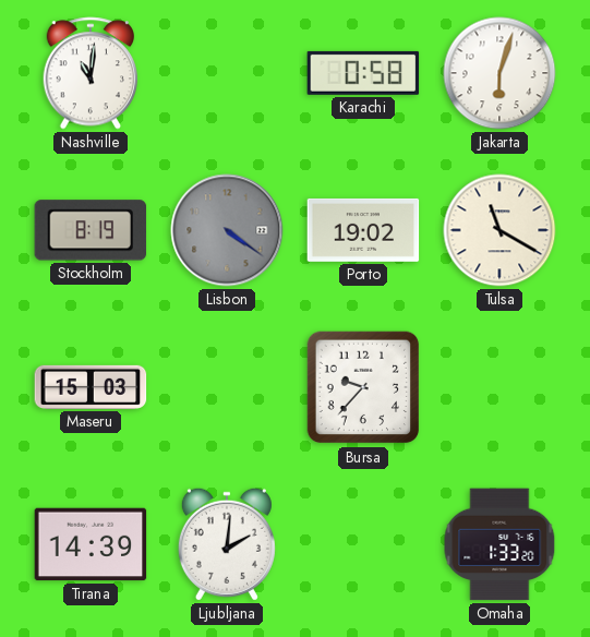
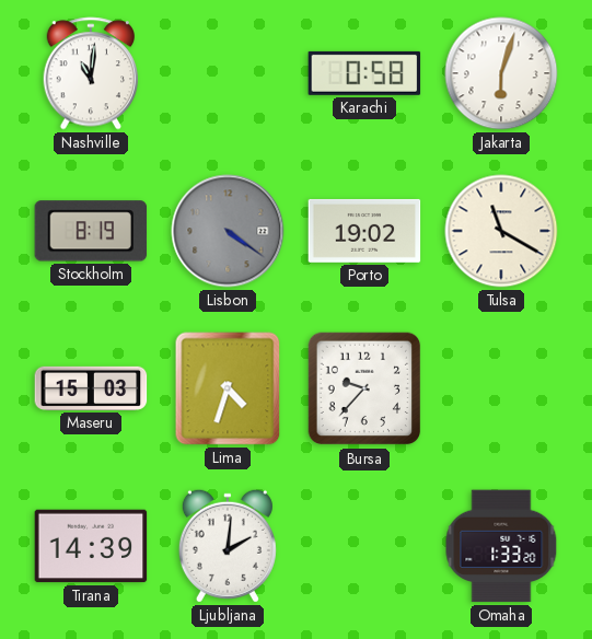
Lima: none -> 4:33 (228, 388)
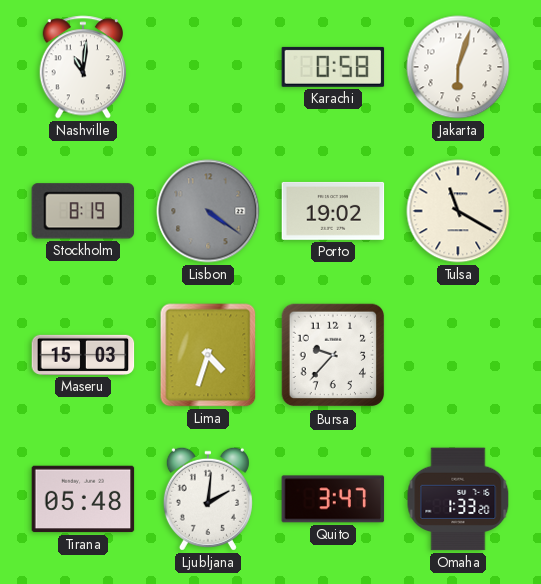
Tirana: 14:39 -> 05:48 (83, 499)
Quito: none -> 3:47 (333, 499)
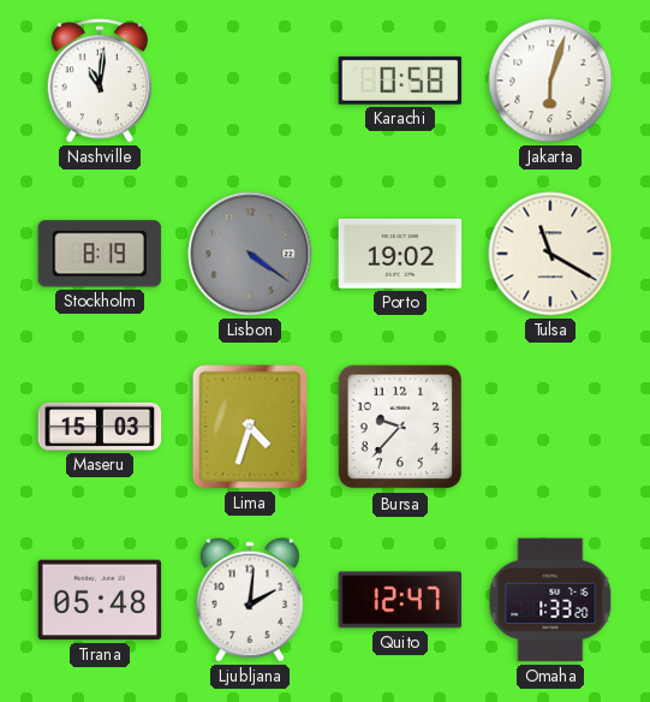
Quito: 3:47 -> 12:47 (400, 600)
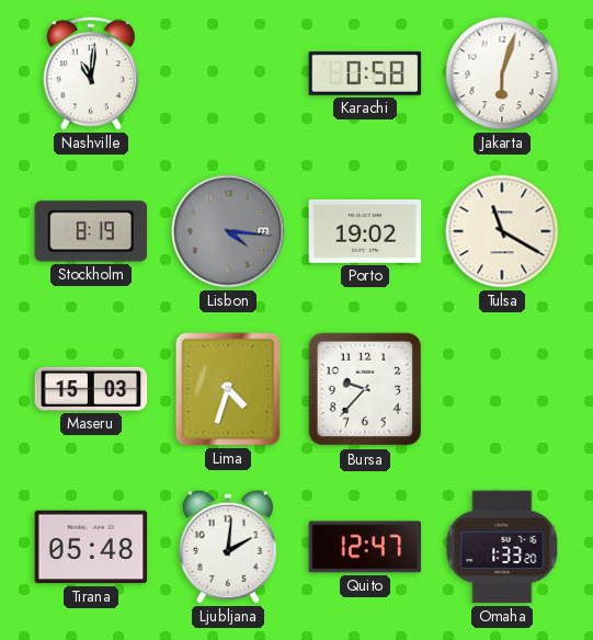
Lisbon: 4:21 -> 4:16 (228, 231)
